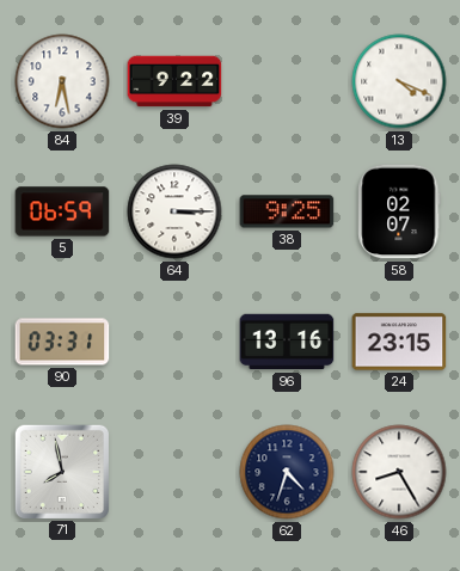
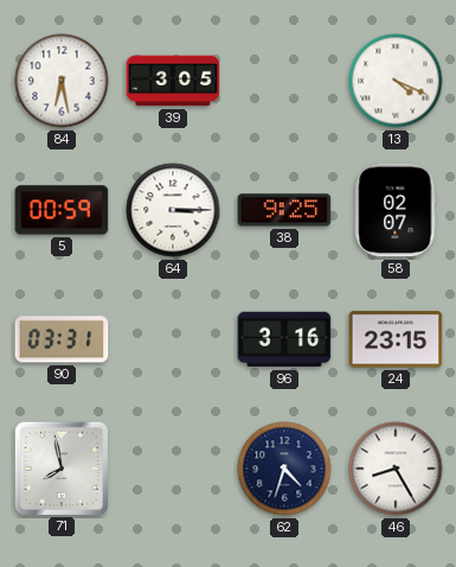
39: 9:22 -> 3:05 (173, 81)
5: 06:59 -> 00:59 (62, 210)
96: 13:16 -> 3:16 (284, 339)
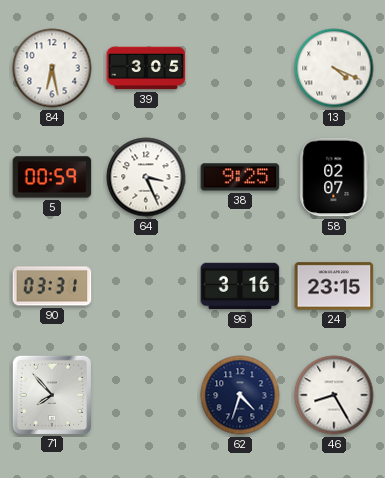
64: 3:15 -> 3:26 (146, 177)
71: 7:58 -> 7:53 (51, 394)
